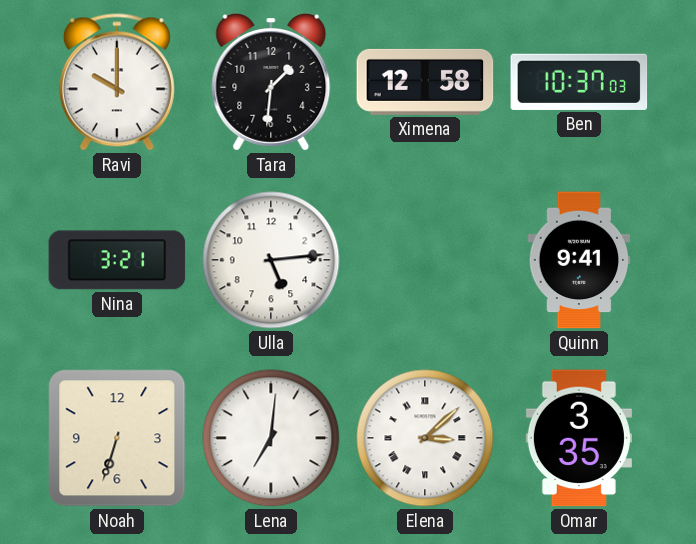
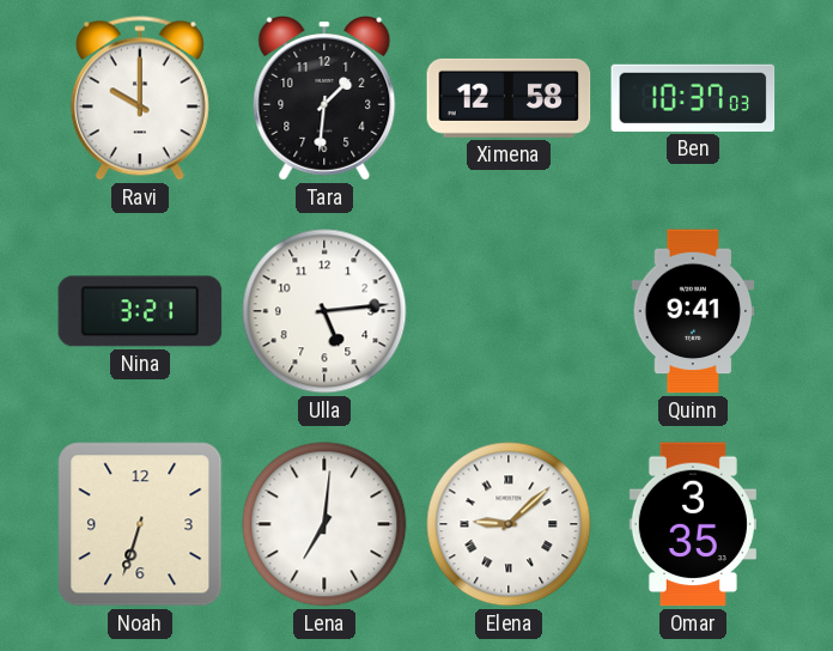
Elena: 3:08 -> 9:08 (509, 524)
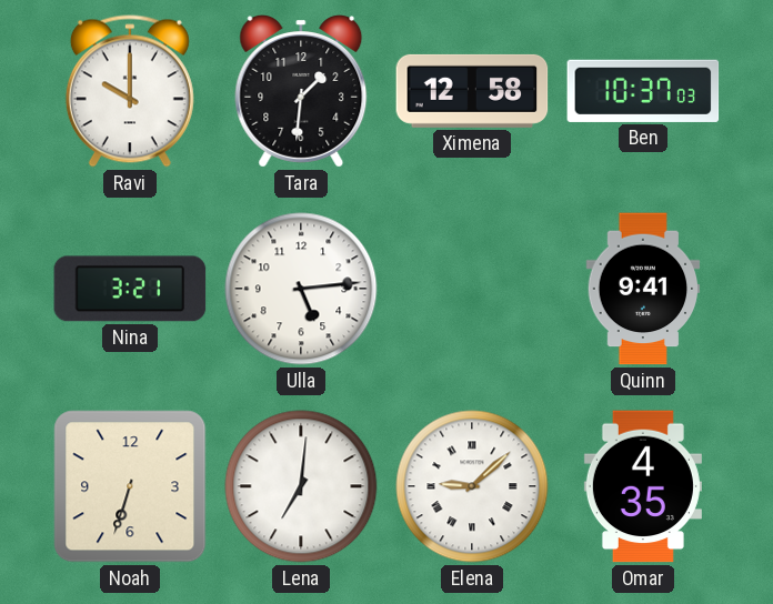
Omar: 3:35 -> 4:35 (643, 486)
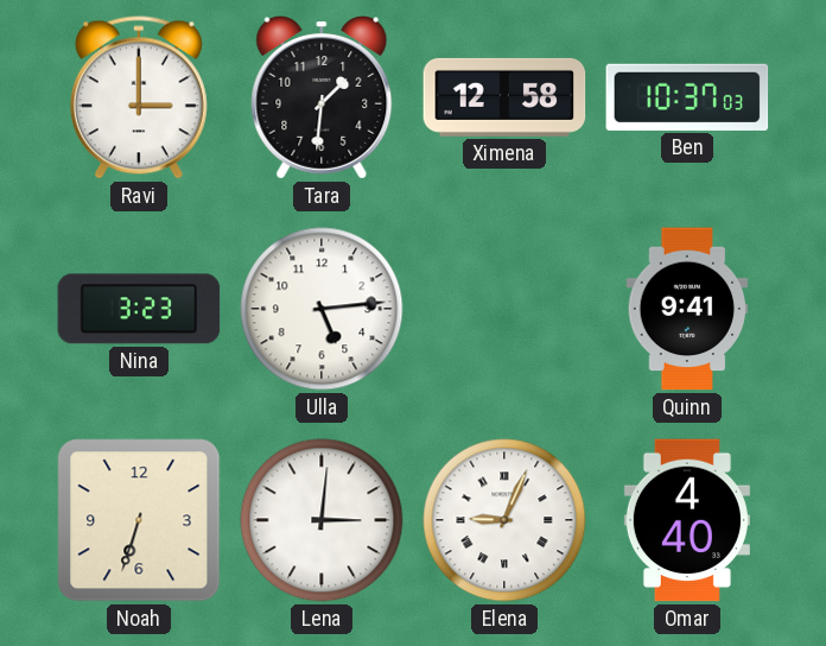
Ravi: 10:00 -> 3:00 (139, 97)
Nina: 3:21 -> 3:23 (139, 309)
Lena: 7:01 -> 3:01 (322, 520)
Elena: 9:08 -> 9:04 (504, 520)
Omar: 4:35 -> 4:40 (687, 520)
